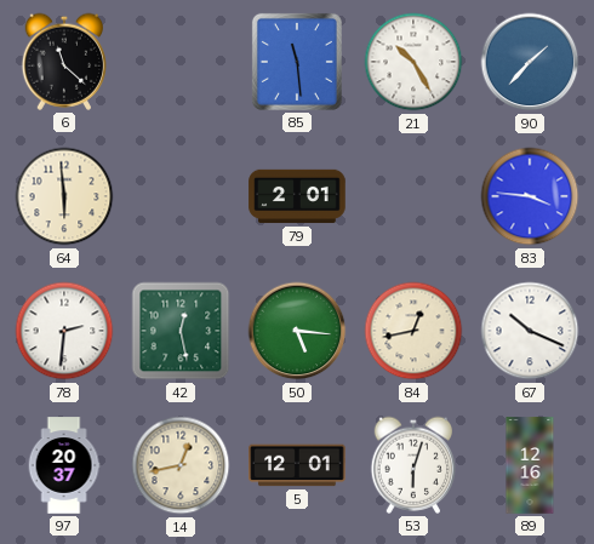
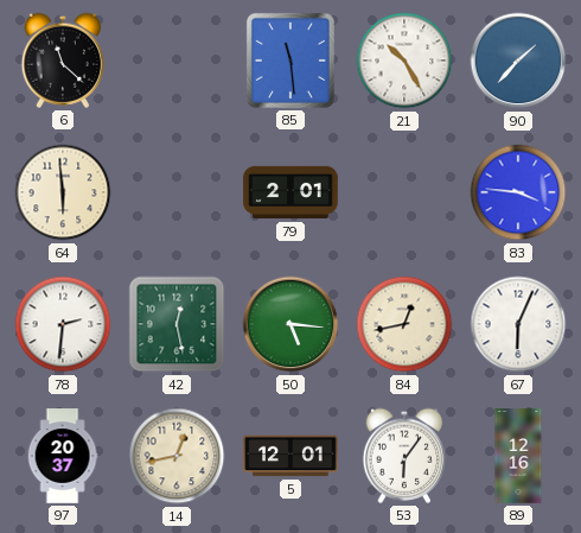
67: 10:19 -> 6:04 (518, 324)
53: 6:03 -> 6:06 (404, 456)
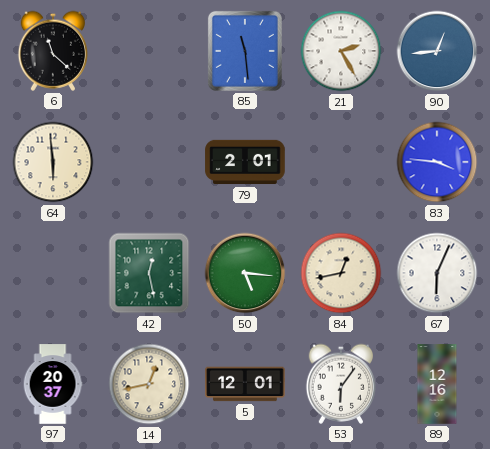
21: 10:25 -> 2:25 (341, 51)
90: 1:37 -> 12:44 (437, 51)
78: 2:31 -> none (63, 324)
